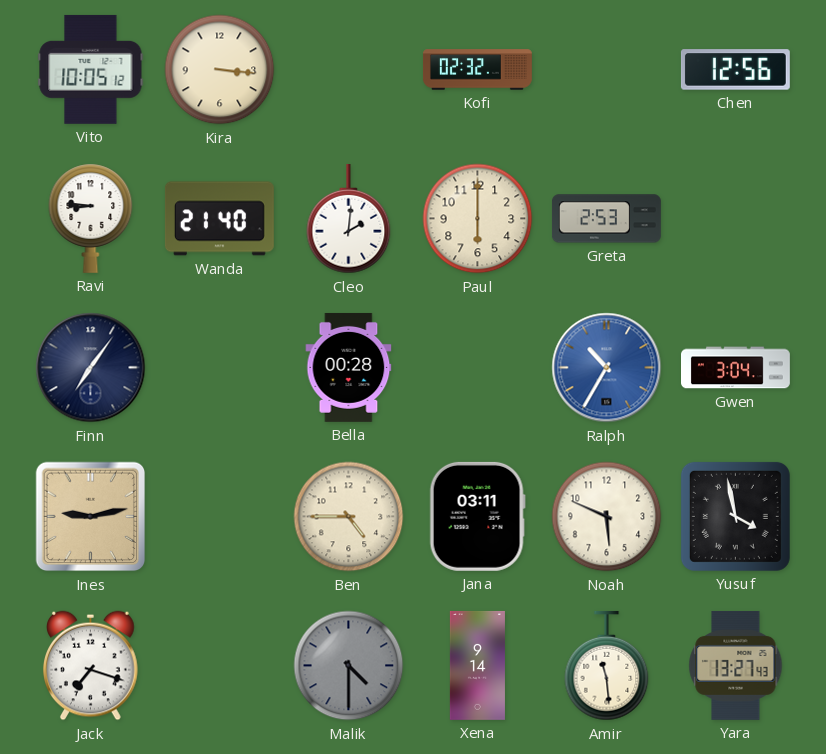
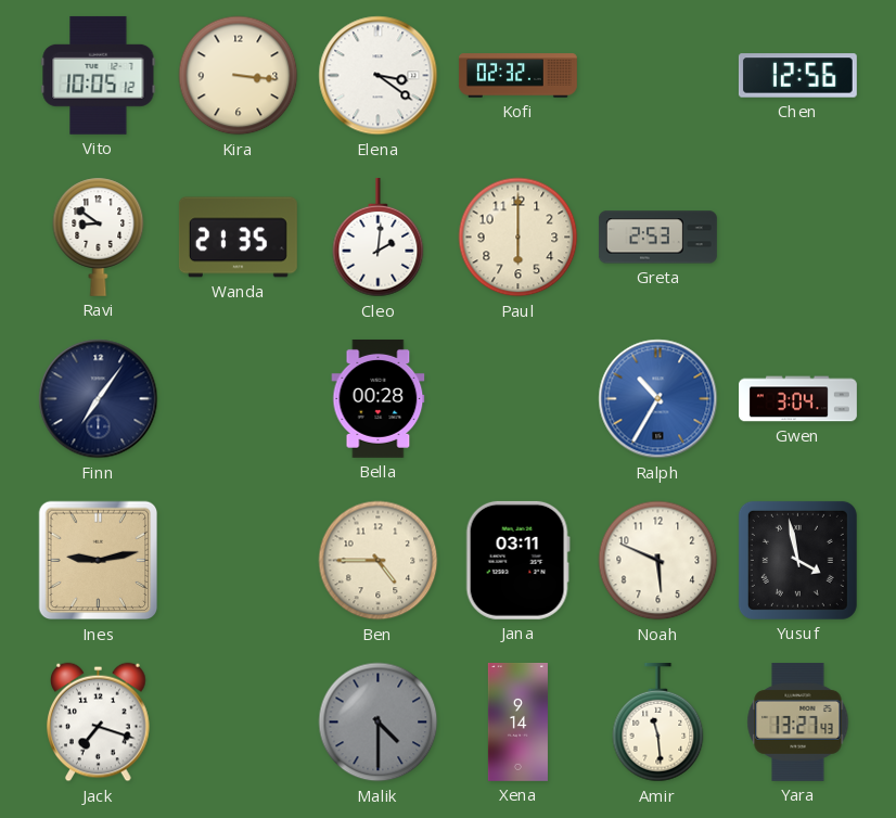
Elena: none -> 3:21 (379, 76)
Ravi: 8:46 -> 8:51 (99, 237)
Wanda: 21:40 -> 21:35 (238, 238)
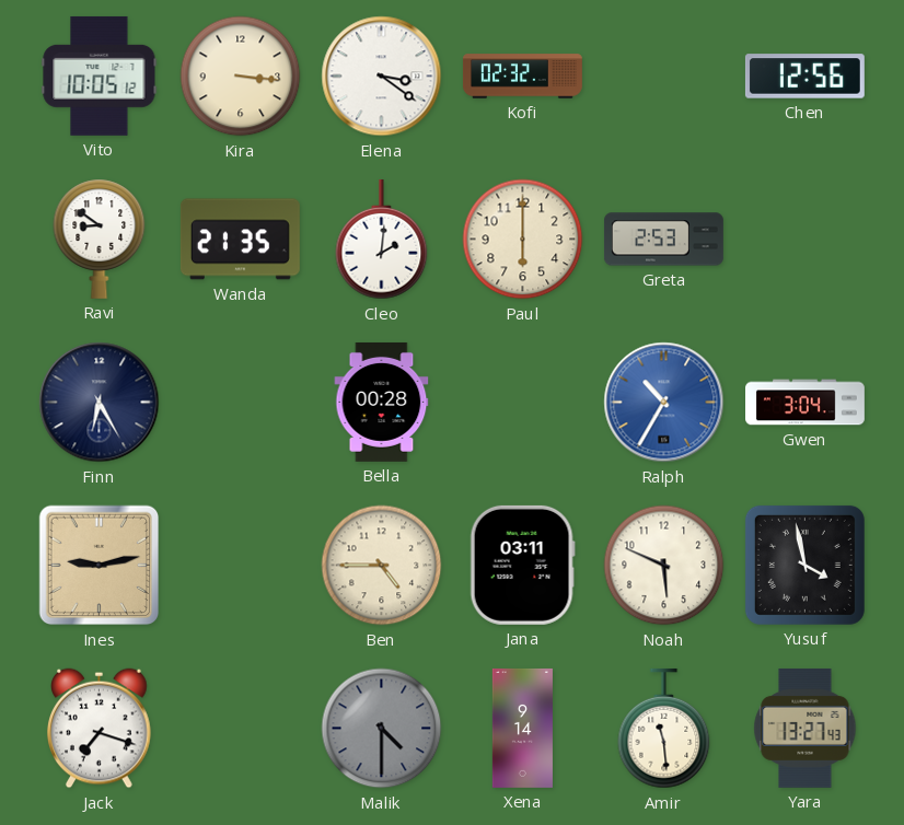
Finn: 7:06 -> 6:25 (100, 403)
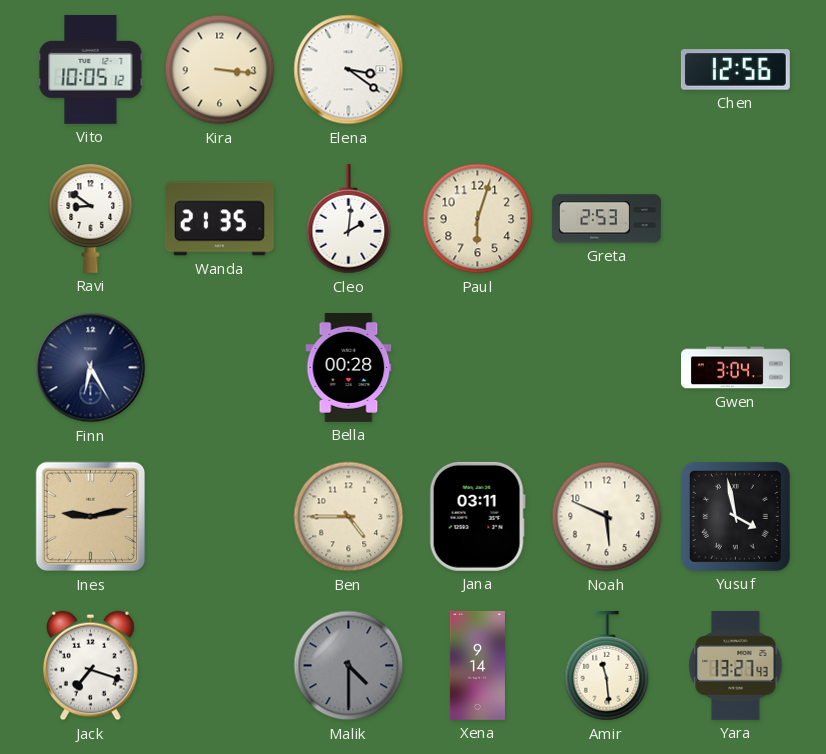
Kofi: 02:32 -> none (523, 77)
Paul: 6:00 -> 6:03 (478, 219)
Ralph: 10:35 -> none (664, 403)
